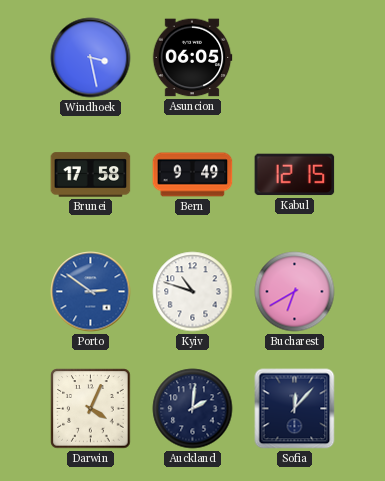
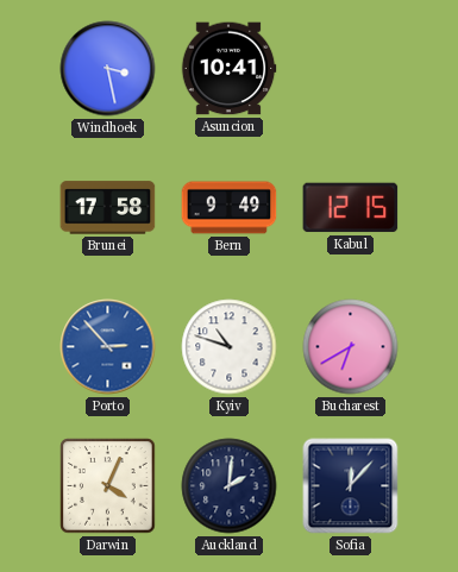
Asuncion: 06:05 -> 10:41 (228, 69)
Porto: 2:51 -> 2:53 (108, 347)
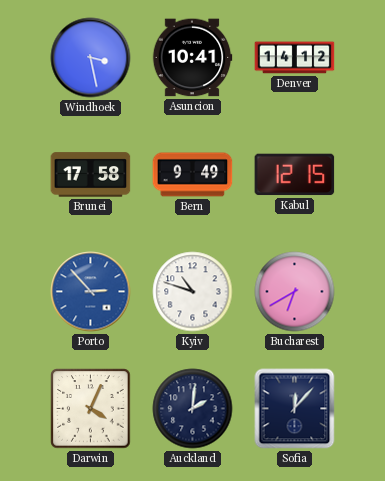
Denver: none -> 14:12 (295, 58)
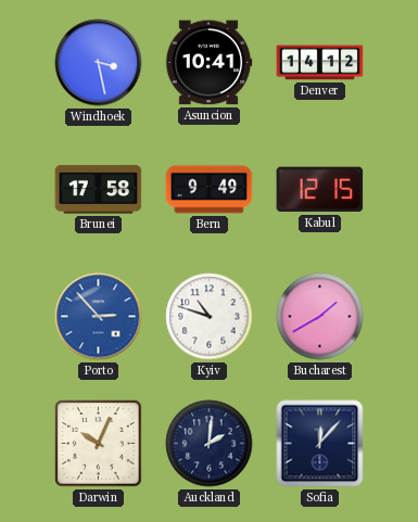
Bucharest: 6:40 -> 1:40 (320, 317)
Darwin: 4:04 -> 10:04 (99, 444)
